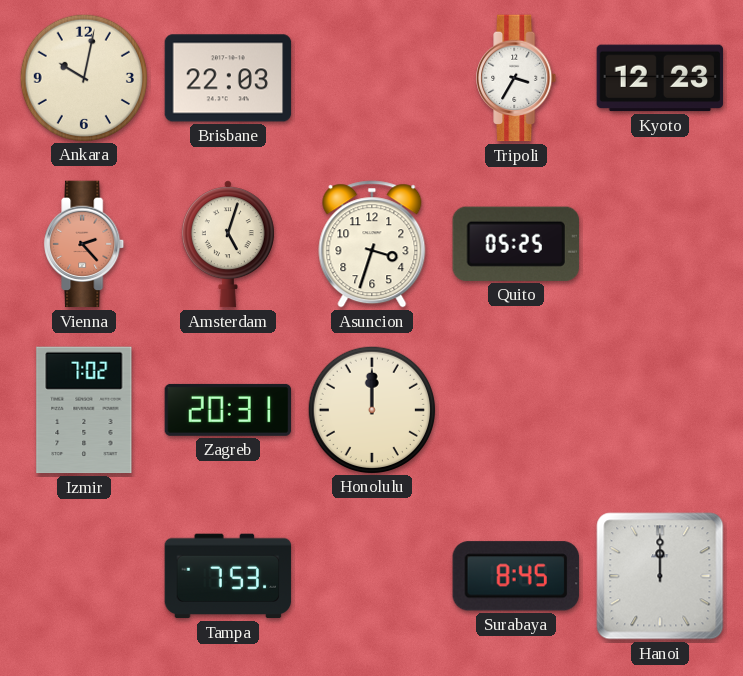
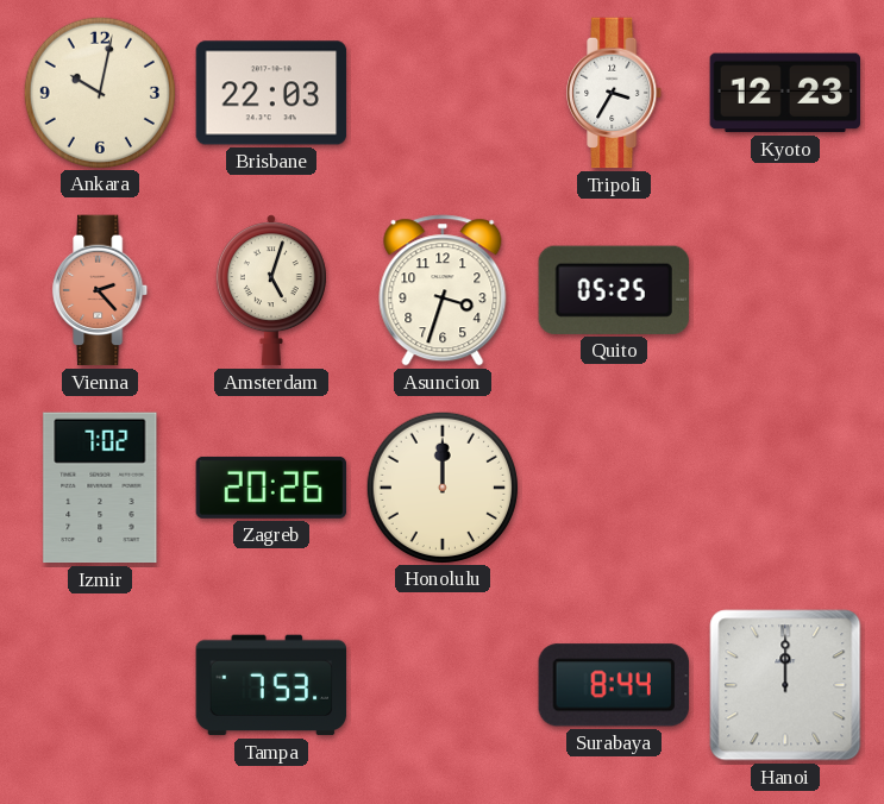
Zagreb: 20:31 -> 20:26 (271, 488)
Surabaya: 8:45 -> 8:44 (614, 685)
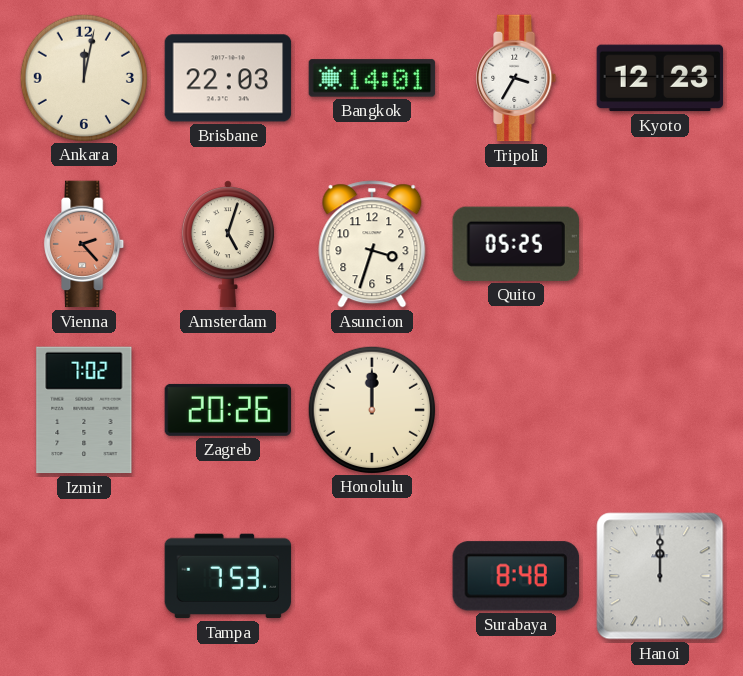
Ankara: 10:02 -> 12:02 (83, 77)
Bangkok: none -> 14:01 (372, 78)
Surabaya: 8:44 -> 8:48 (516, 576)
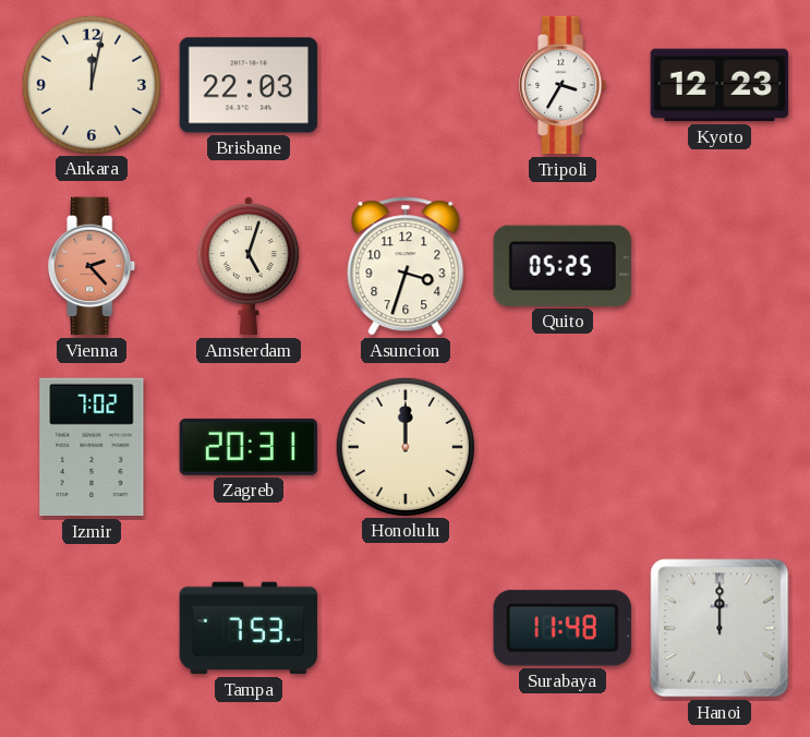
Bangkok: 14:01 -> none (372, 78)
Zagreb: 20:26 -> 20:31 (249, 447)
Surabaya: 8:48 -> 11:48 (563, 628)
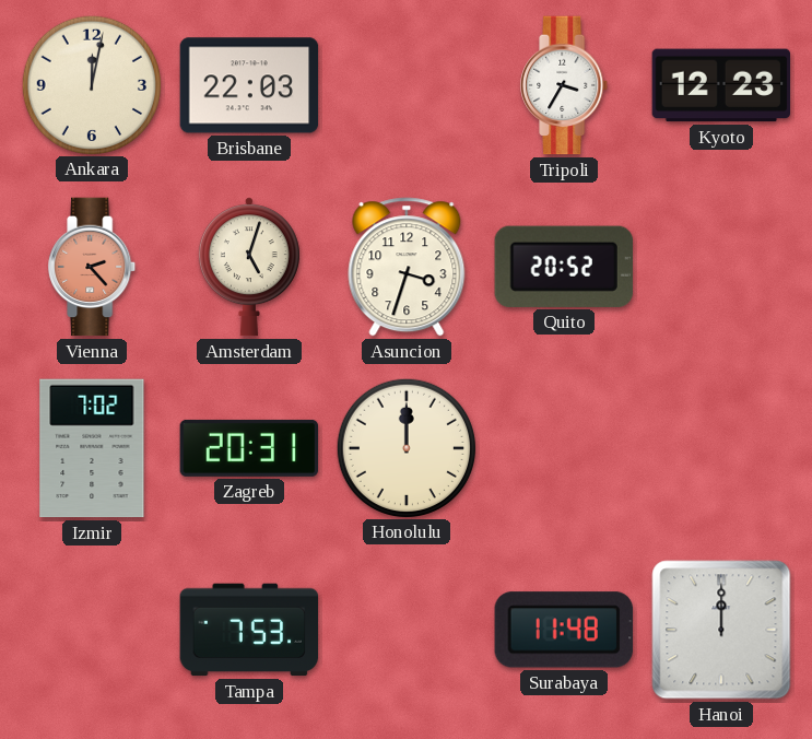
Quito: 05:25 -> 20:52 (564, 267)
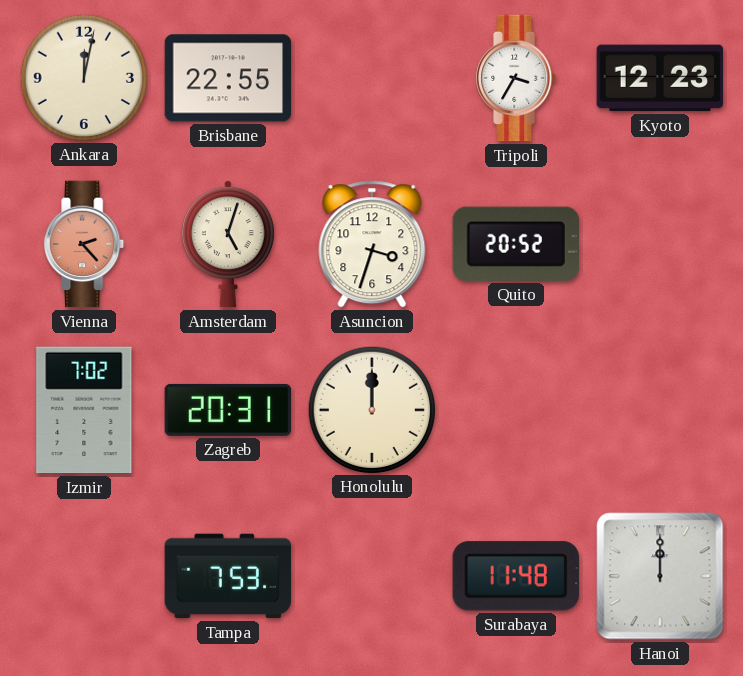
Brisbane: 22:03 -> 22:55 (228, 78)
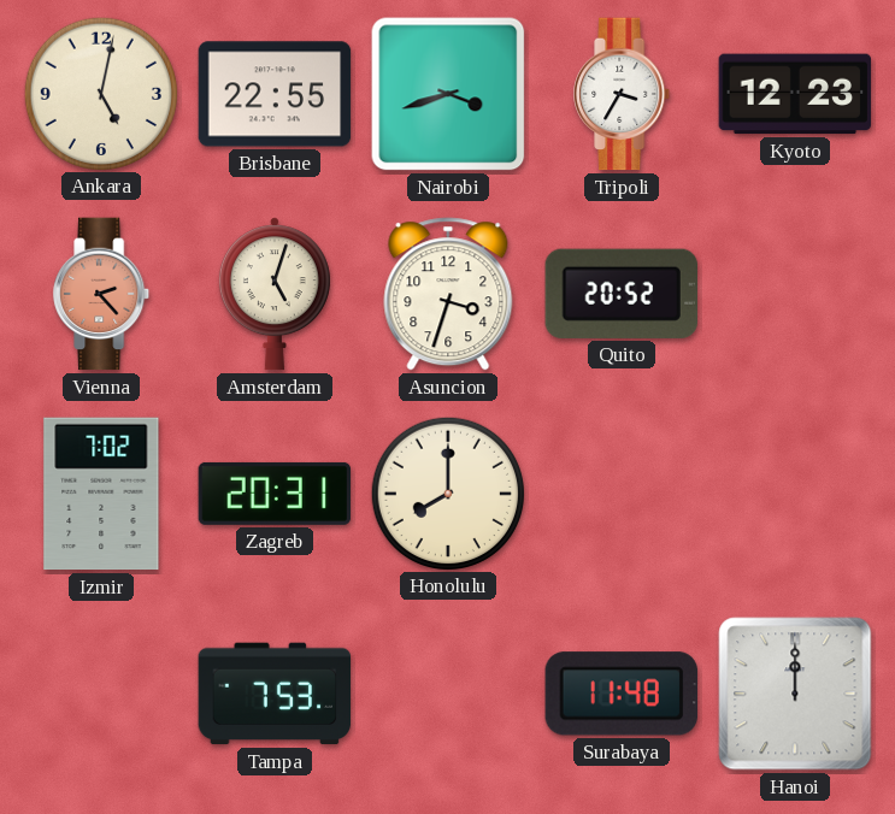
Ankara: 12:02 -> 5:02 (100, 93)
Nairobi: none -> 3:42 (448, 94)
Honolulu: 12:00 -> 8:00 (447, 492)
